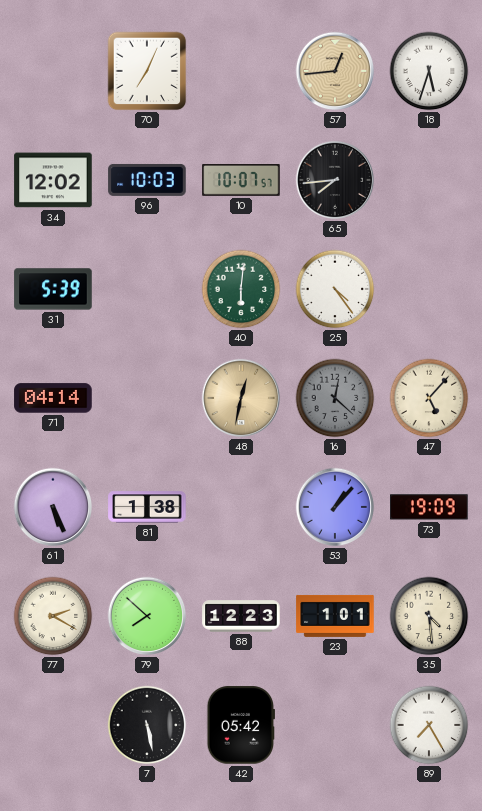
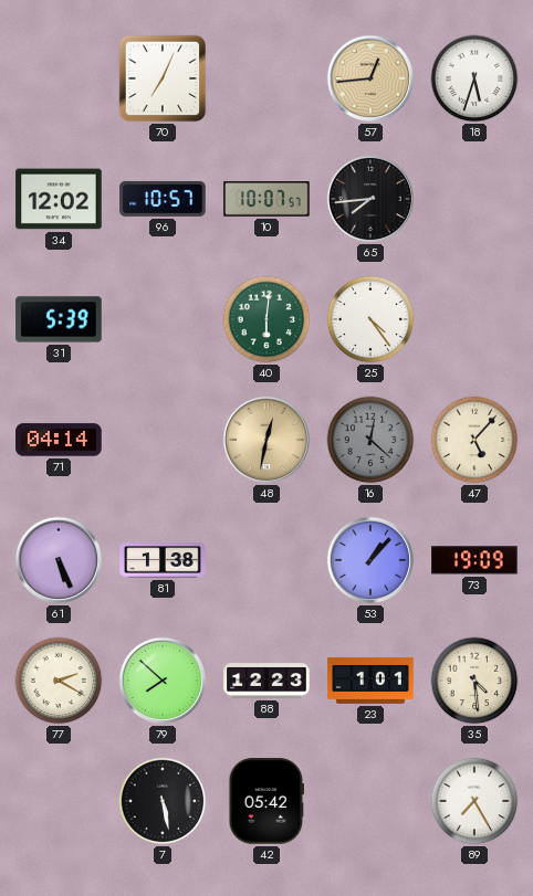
96: 10:03 -> 10:57 (163, 199)
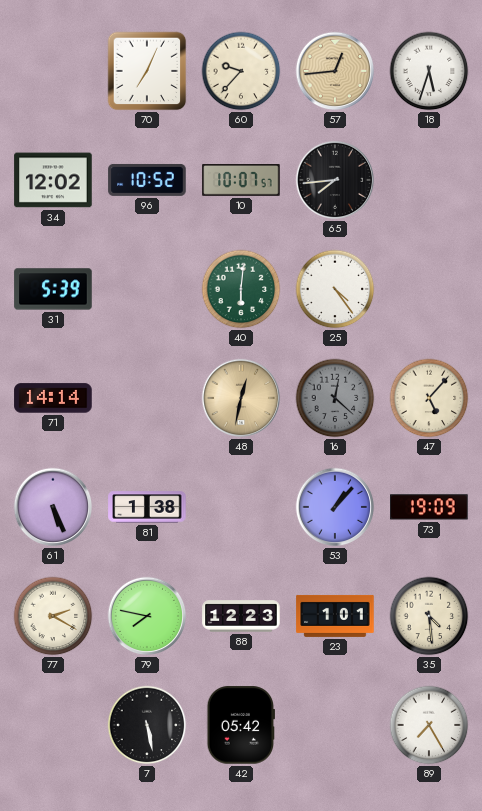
60: none -> 9:37 (241, 71)
96: 10:57 -> 10:52 (147, 180)
71: 04:14 -> 14:14 (53, 398)
79: 7:52 -> 7:47 (147, 616)
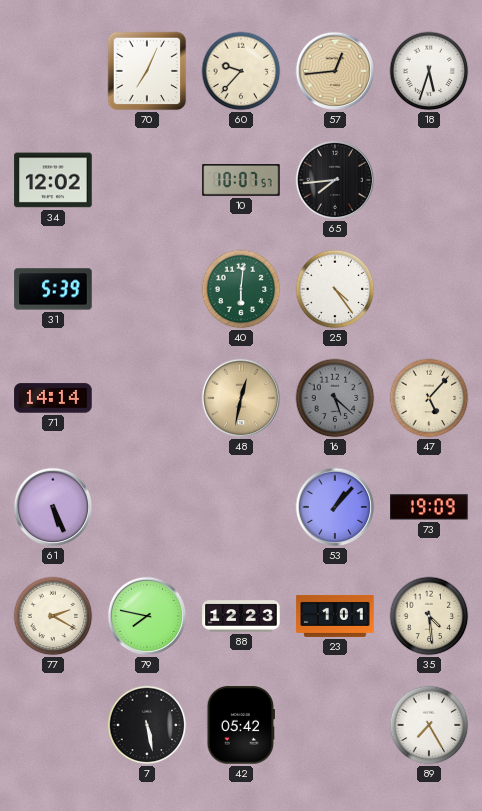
96: 10:52 -> none (147, 180)
16: 12:22 -> 5:22 (335, 398)
81: 1:38 -> none (147, 507)
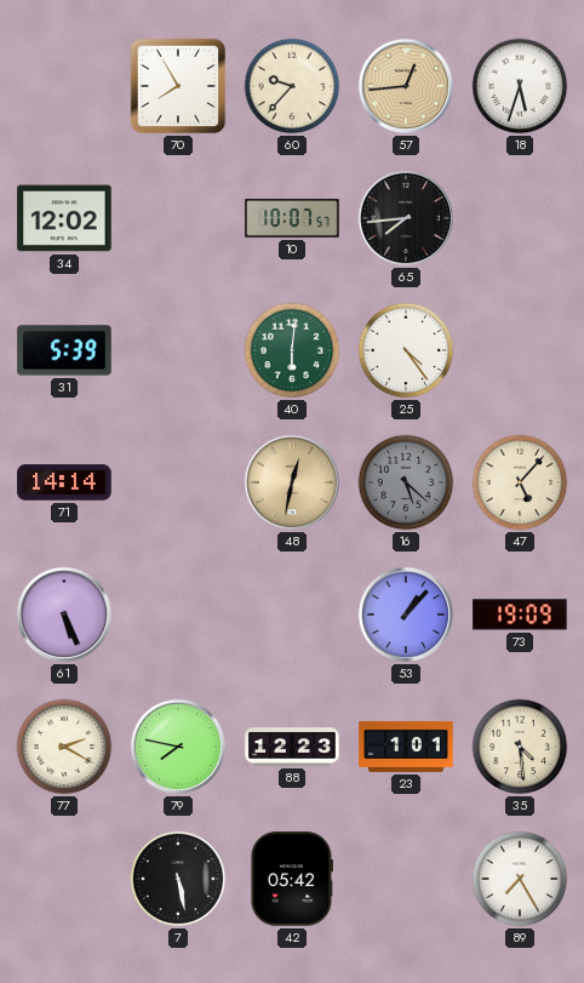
70: 7:04 -> 7:55 (178, 86)
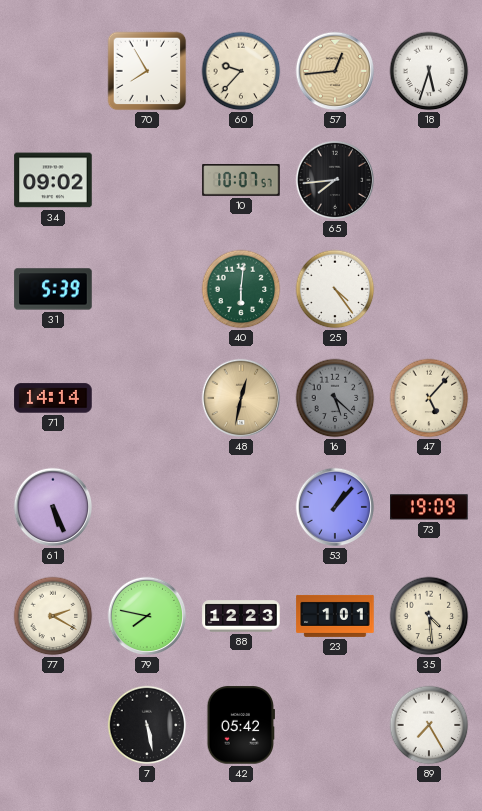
34: 12:02 -> 09:02 (53, 180)
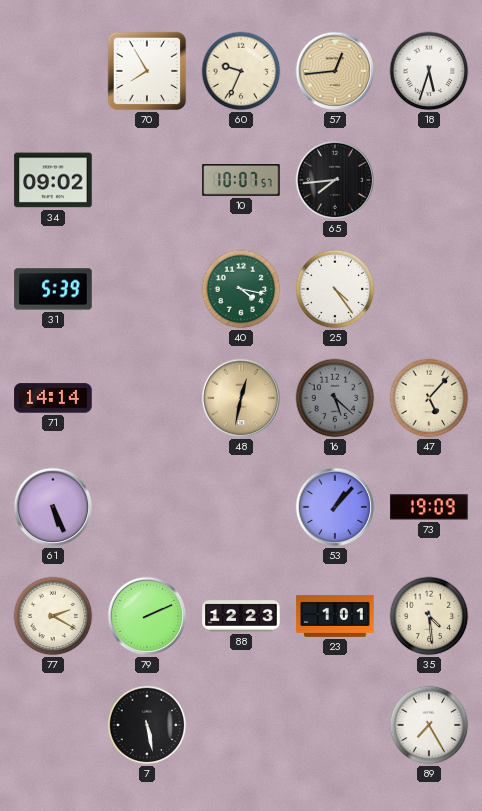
60: 9:37 -> 9:34 (241, 71)
40: 6:01 -> 4:17 (241, 289)
79: 7:47 -> 2:11 (147, 616)
42: 05:42 -> none (240, 725)
